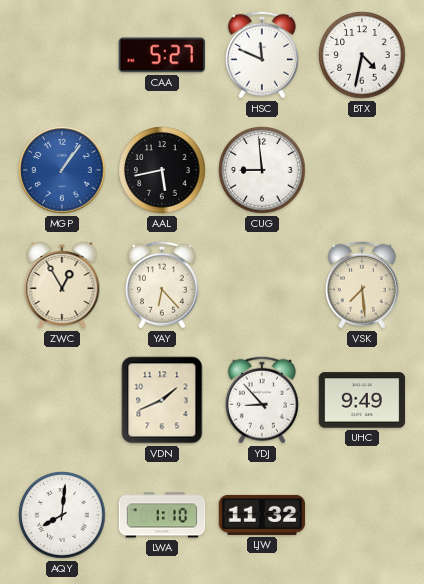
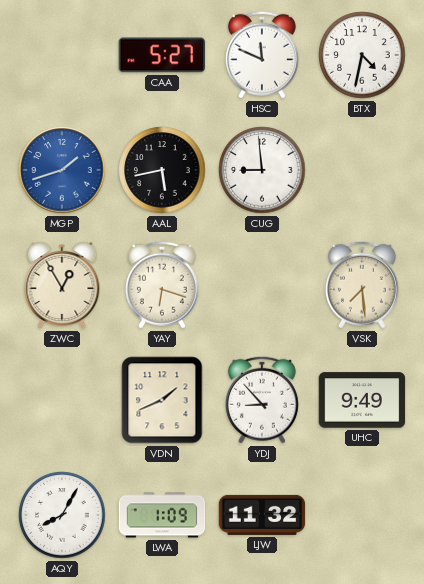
MGP: 1:06 -> 1:42 (62, 170)
YAY: 6:23 -> 6:18 (162, 285)
AQY: 8:01 -> 8:05 (62, 515)
LWA: 1:10 -> 1:09 (162, 515)
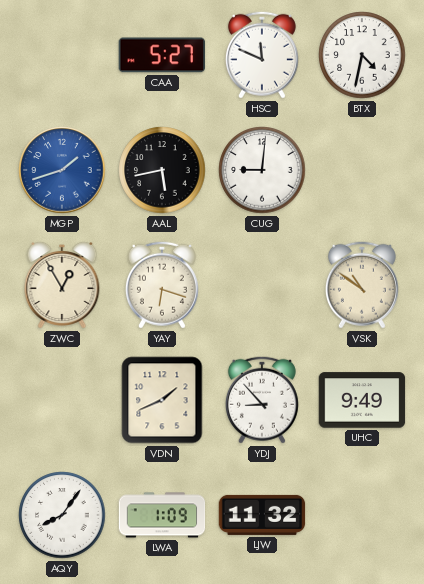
CUG: 8:59 -> 9:01 (262, 170)
VSK: 7:29 -> 10:51 (362, 285)
AQY: 8:05 -> 8:06 (62, 515)
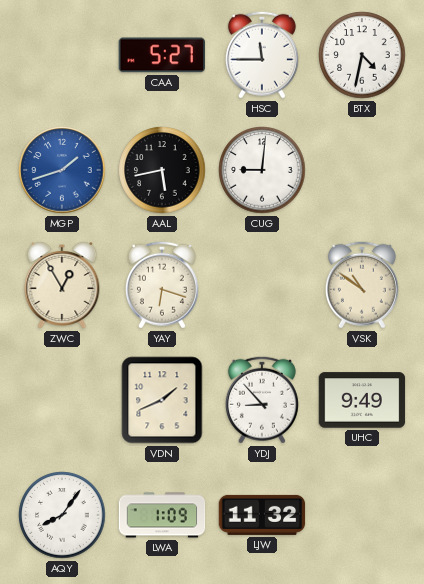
HSC: 11:49 -> 11:45 (262, 55)
